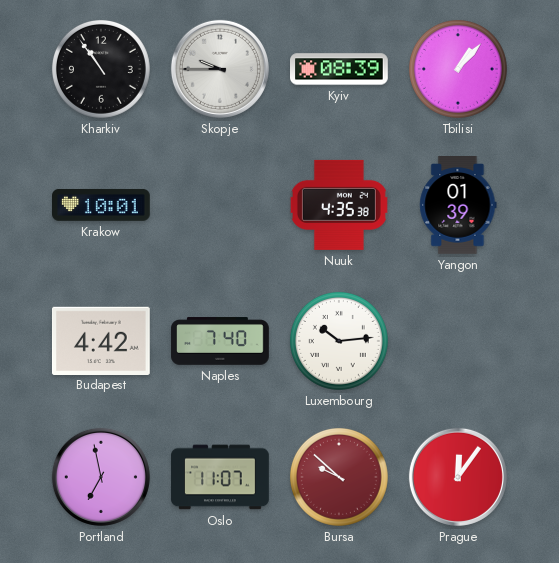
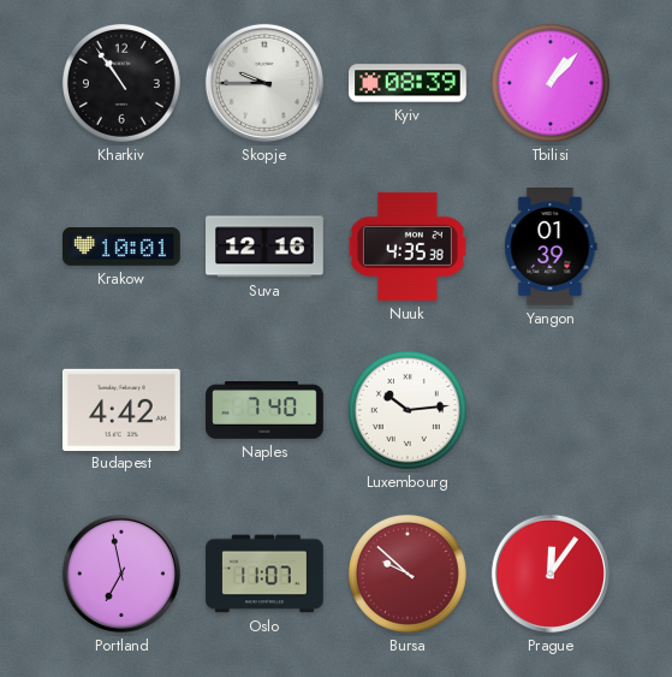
Suva: none -> 12:16 (266, 247)
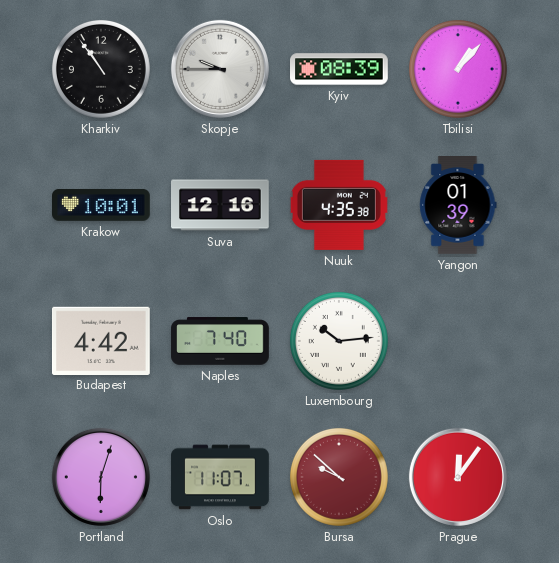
Portland: 6:58 -> 6:03 (101, 477)
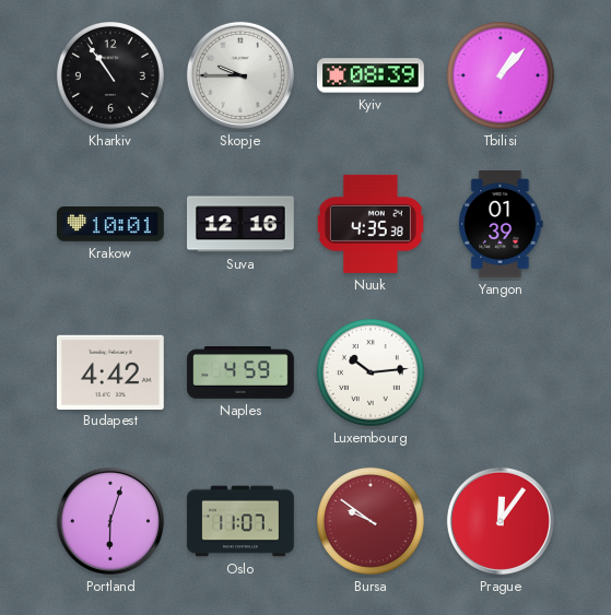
Naples: 7:40 -> 4:59 (240, 372)
Bursa: 9:52 -> 9:51 (371, 521)
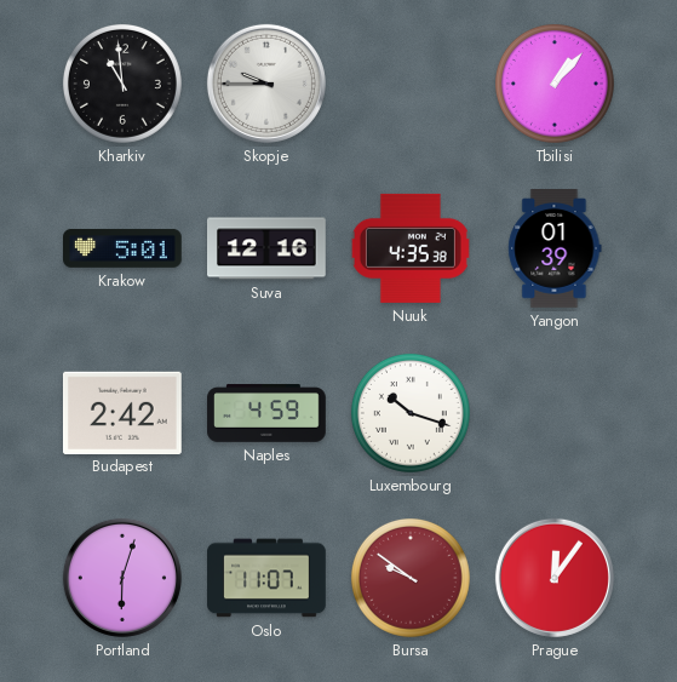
Kharkiv: 10:54 -> 10:59 (122, 84)
Kyiv: 08:39 -> none (371, 75)
Krakow: 10:01 -> 5:01 (124, 248)
Budapest: 4:42 -> 2:42 (122, 412)
Luxembourg: 10:14 -> 10:18 (411, 413)
